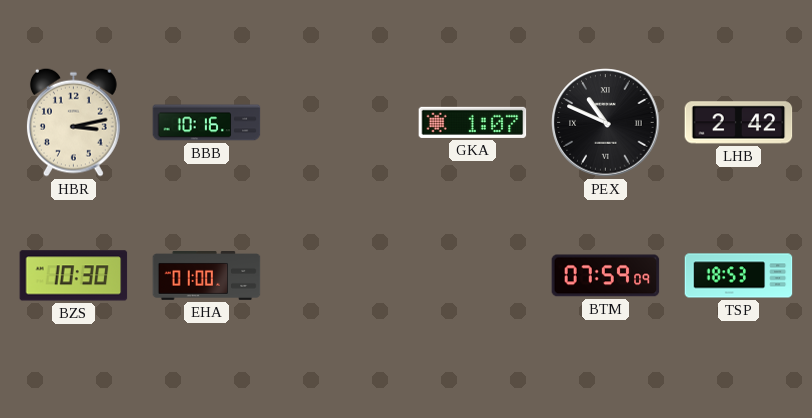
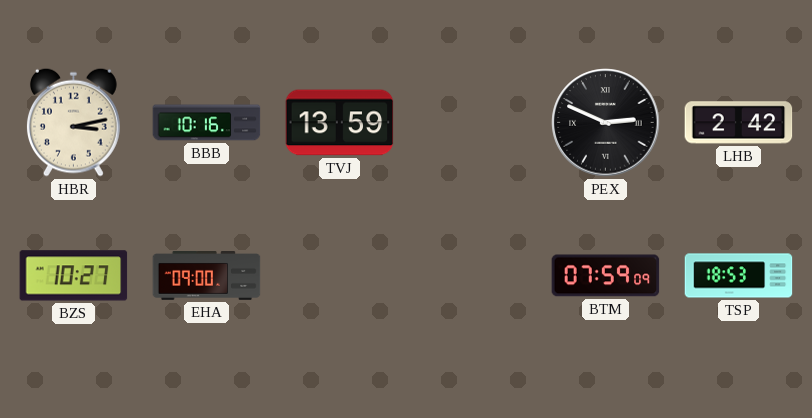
TVJ: none -> 13:59 (340, 123)
GKA: 1:07 -> none (473, 122)
PEX: 10:49 -> 2:49 (606, 123)
BZS: 10:30 -> 10:27 (74, 276)
EHA: 01:00 -> 09:00 (207, 276)
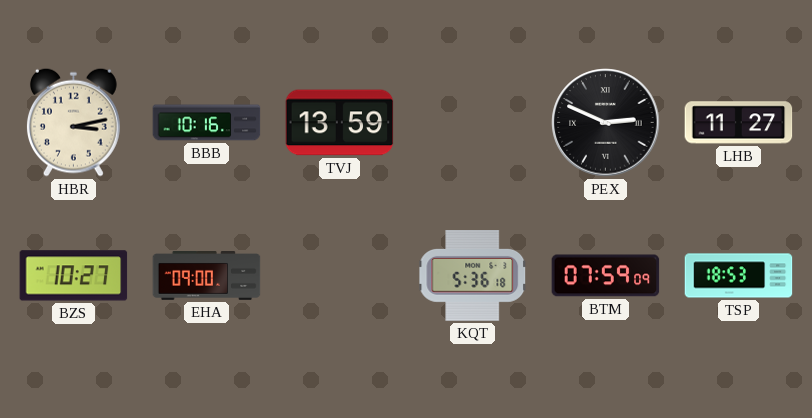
LHB: 2:42 -> 11:27 (739, 123)
KQT: none -> 5:36 (473, 276)
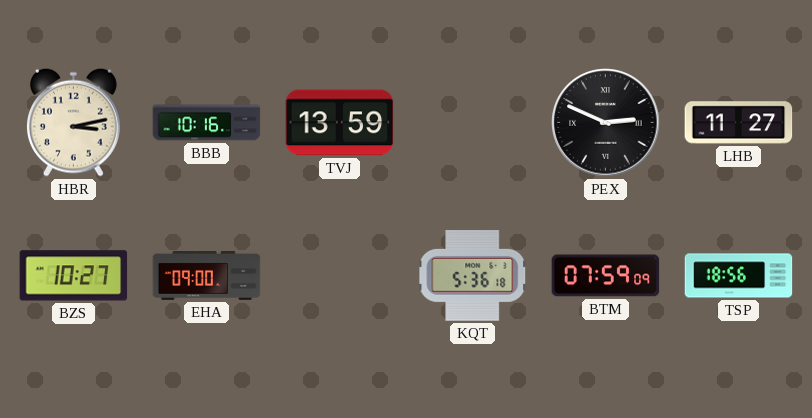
TSP: 18:53 -> 18:56 (739, 276)
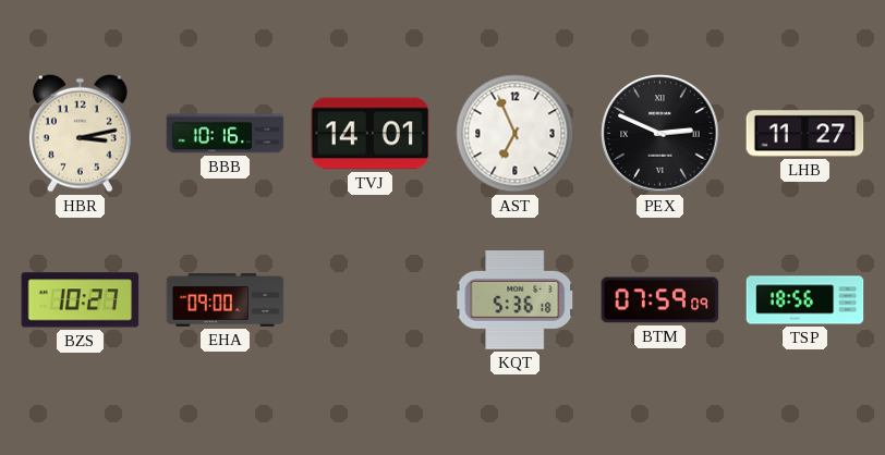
TVJ: 13:59 -> 14:01 (371, 134)
AST: none -> 6:56 (516, 134)
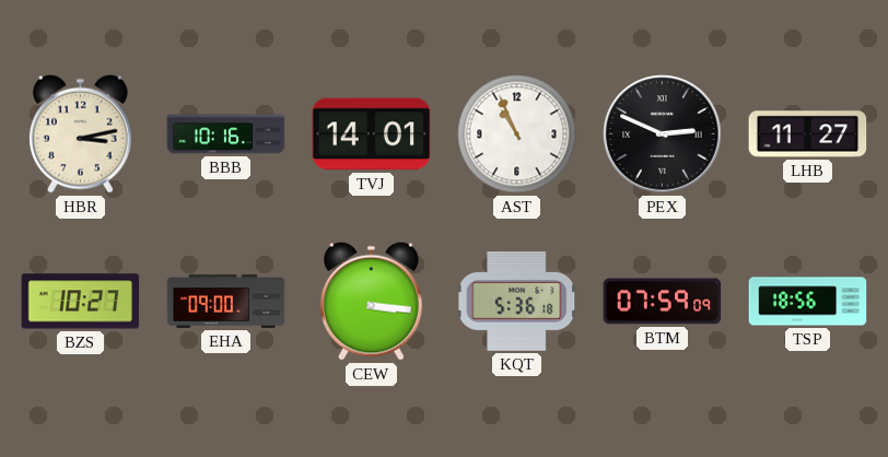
AST: 6:56 -> 10:56 (517, 134)
CEW: none -> 3:16 (371, 301)
